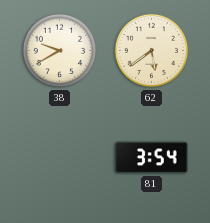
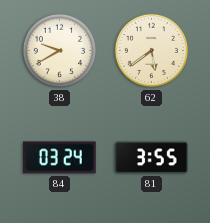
84: none -> 03:24 (60, 158)
81: 3:54 -> 3:55 (152, 158)
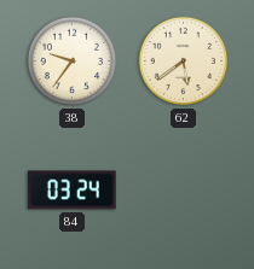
38: 9:40 -> 9:36 (73, 62)
81: 3:55 -> none (152, 158)
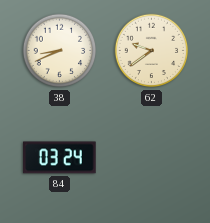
38: 9:36 -> 8:41 (60, 51)
62: 5:39 -> 9:39 (152, 51)
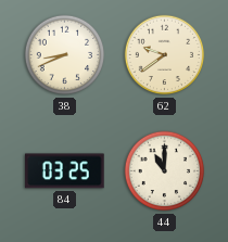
84: 03:24 -> 03:25 (65, 171)
44: none -> 11:00 (165, 171)
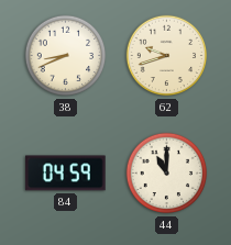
62: 9:39 -> 9:42 (167, 56)
84: 03:25 -> 04:59 (66, 174)
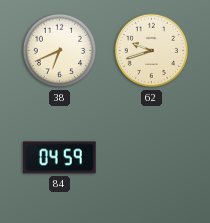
38: 8:41 -> 6:41 (60, 51)
44: 11:00 -> none (167, 174)
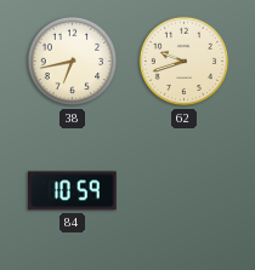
38: 6:41 -> 6:43 (73, 62)
84: 04:59 -> 10:59 (73, 191)
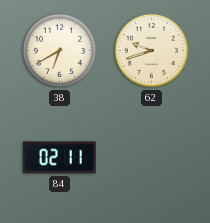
38: 6:43 -> 6:40 (60, 51)
84: 10:59 -> 02:11 (60, 158)
